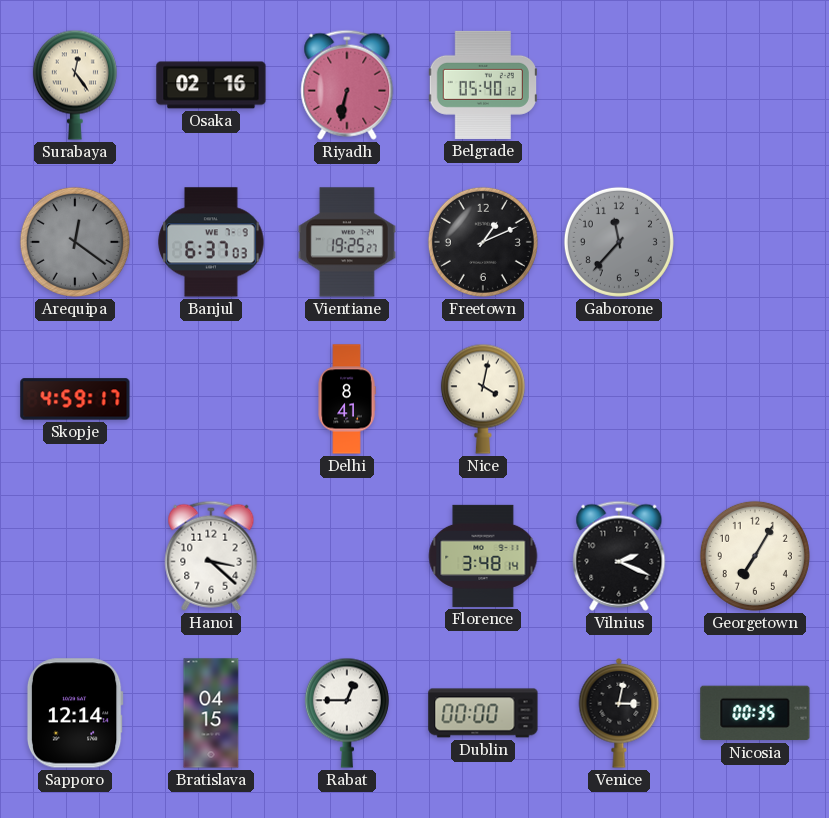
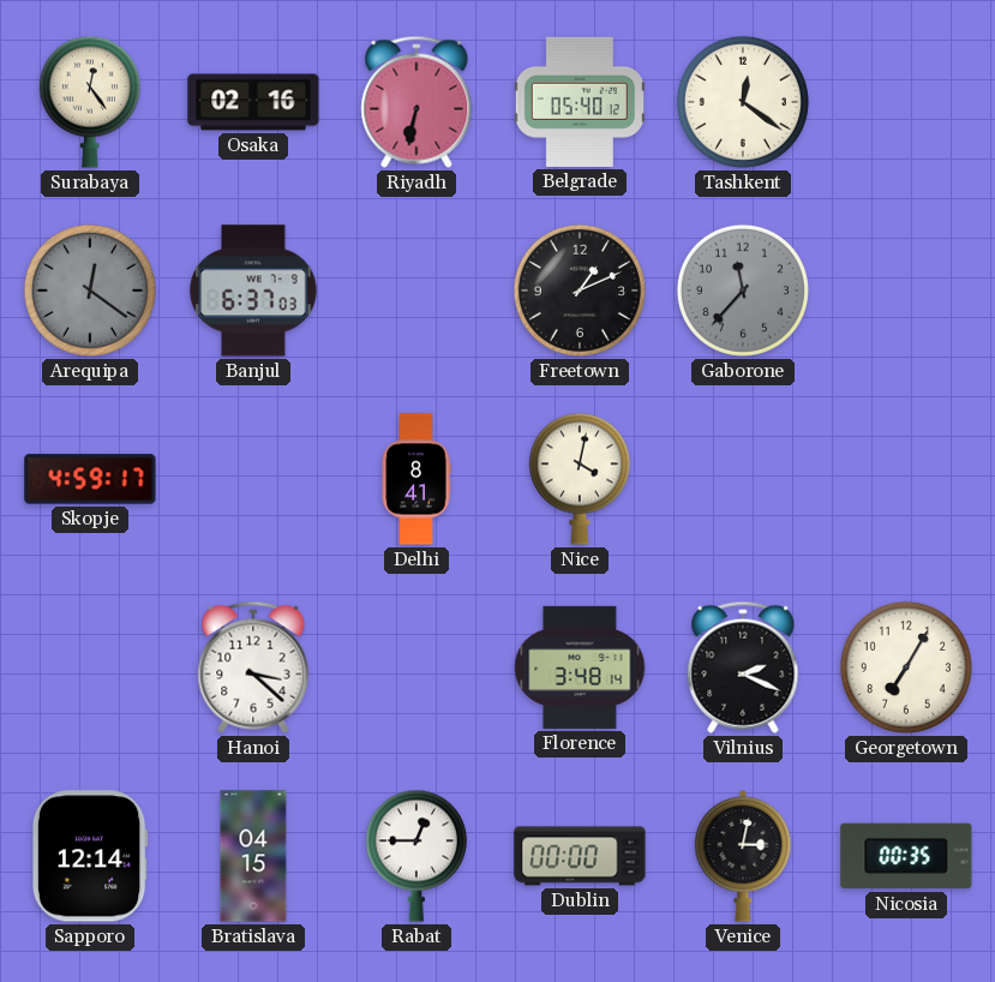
Tashkent: none -> 12:21 (743, 102)
Vientiane: 19:25 -> none (347, 242)
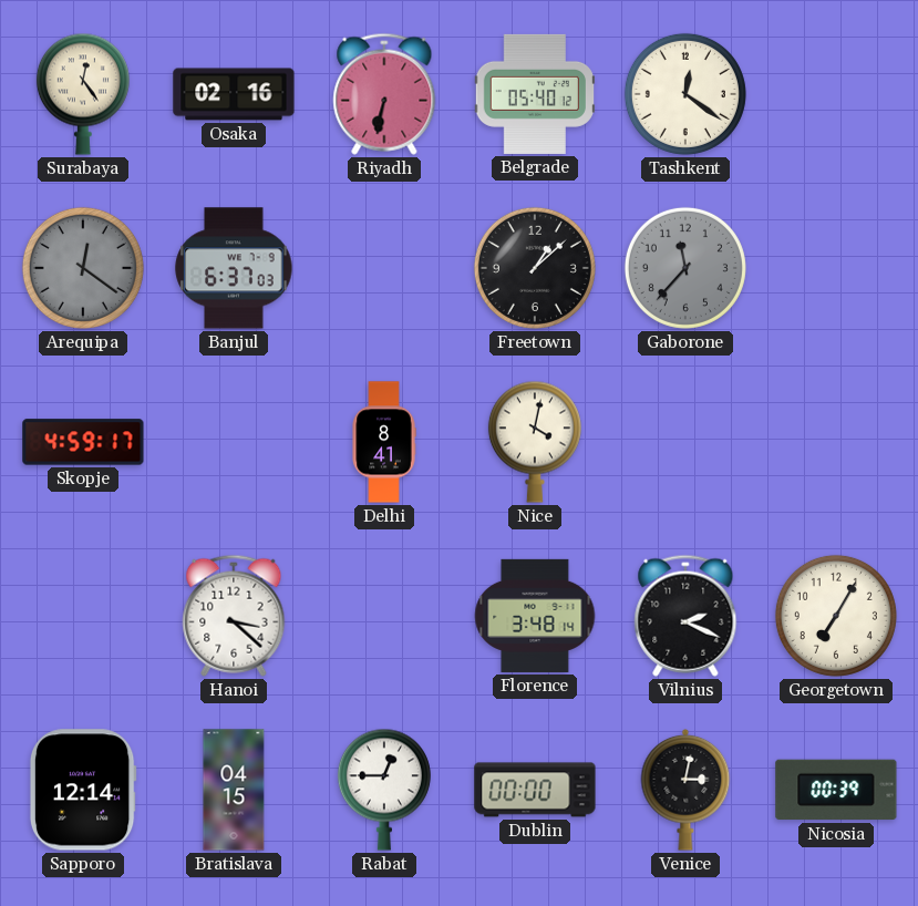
Freetown: 1:11 -> 1:08 (535, 268)
Nicosia: 00:35 -> 00:39 (836, 790)
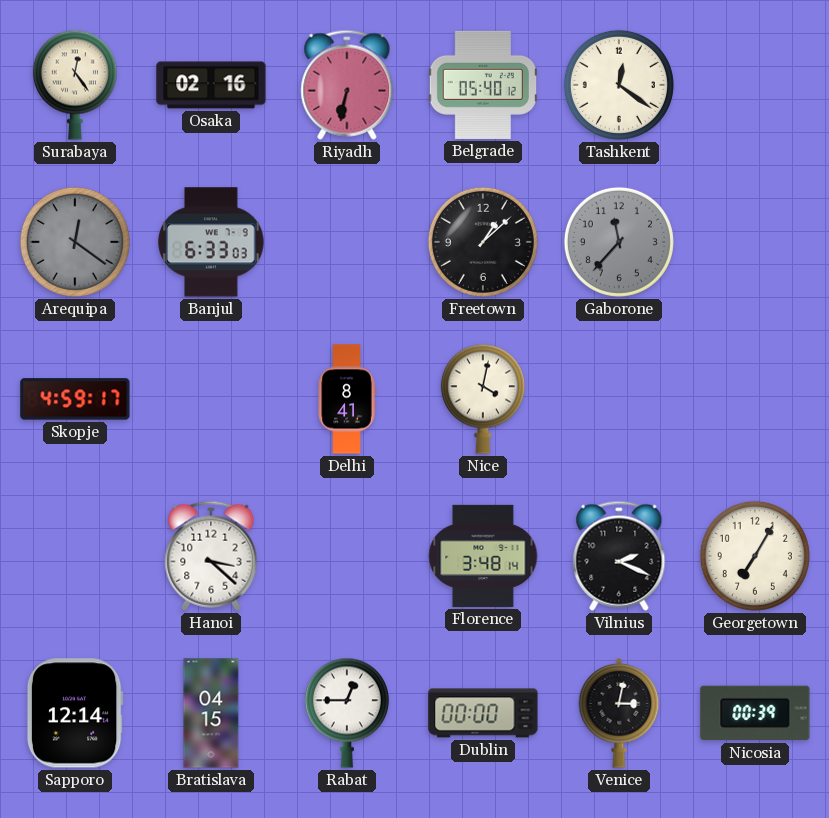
Banjul: 6:37 -> 6:33 (211, 242)
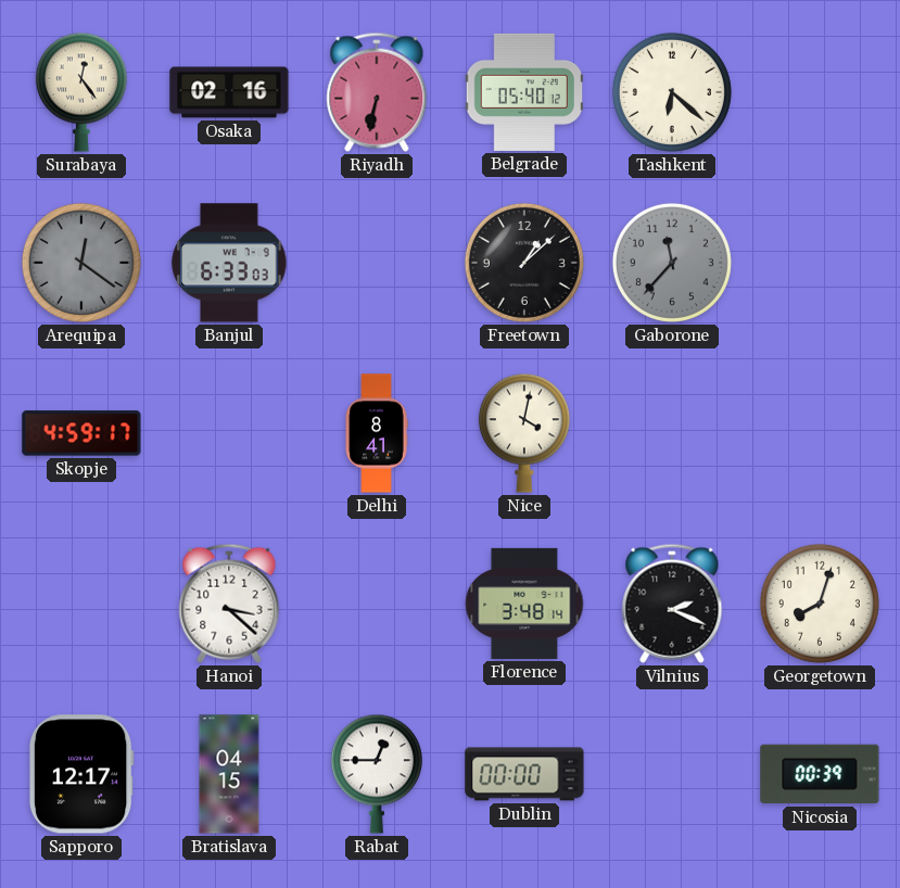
Tashkent: 12:21 -> 6:22 (672, 92)
Georgetown: 7:05 -> 8:03 (820, 604)
Sapporo: 12:14 -> 12:17 (81, 774)
Venice: 3:02 -> none (619, 713)
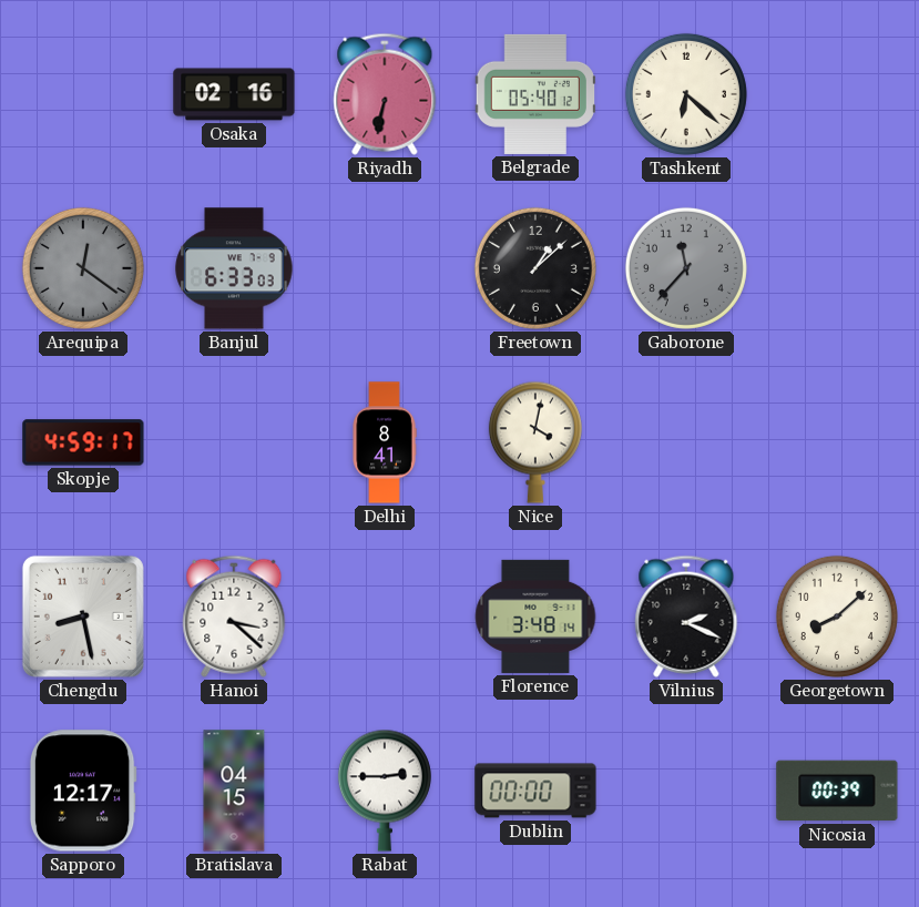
Surabaya: 12:24 -> none (81, 92)
Chengdu: none -> 8:28 (83, 616)
Georgetown: 8:03 -> 8:08 (837, 616)
Rabat: 12:45 -> 2:45 (385, 791)
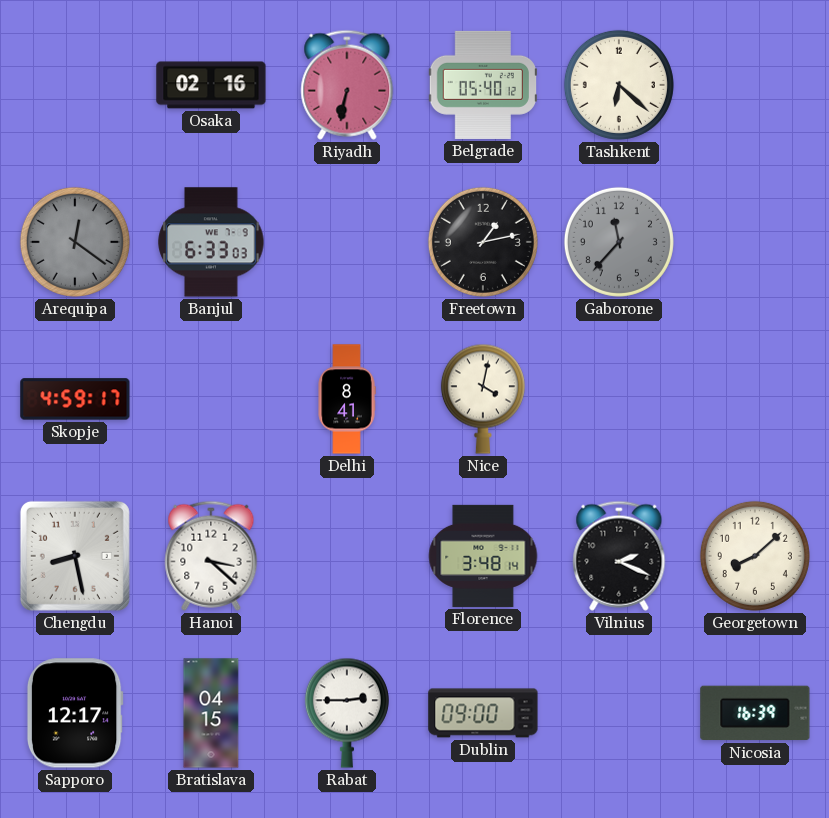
Freetown: 1:08 -> 1:13 (483, 242)
Dublin: 00:00 -> 09:00 (483, 713)
Nicosia: 00:39 -> 16:39 (755, 713)
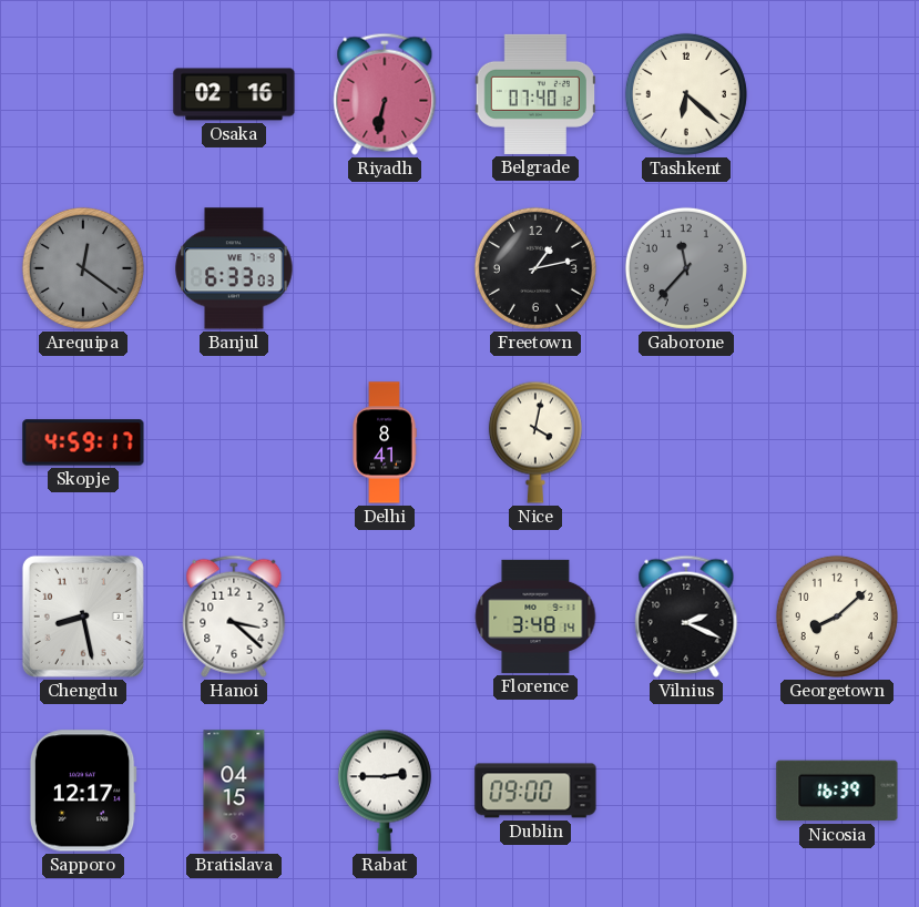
Belgrade: 05:40 -> 07:40 (534, 94)
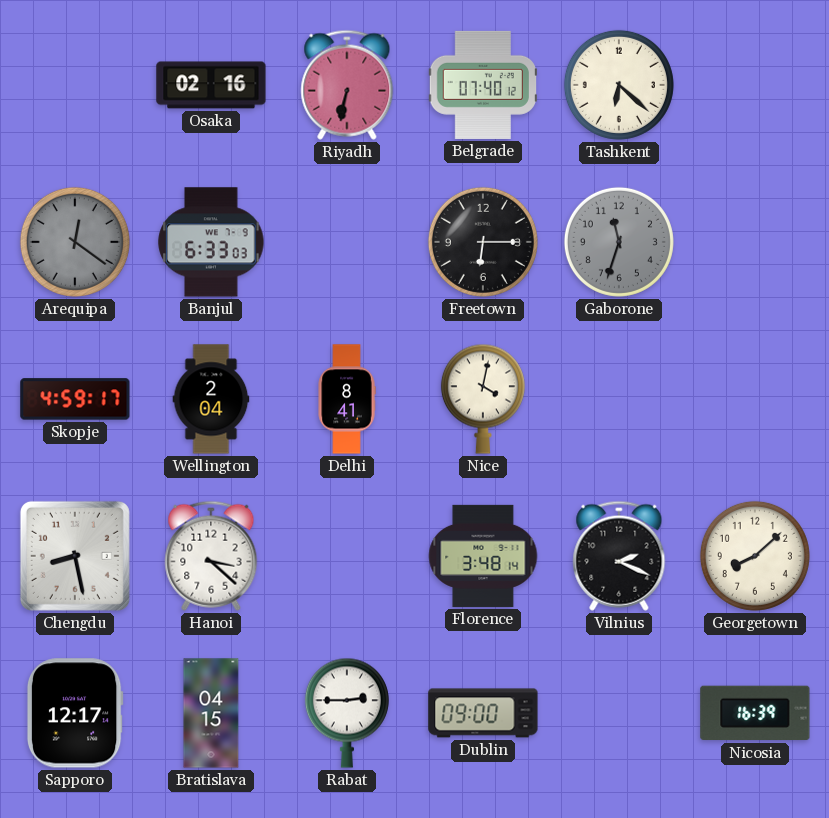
Freetown: 1:13 -> 6:15 (483, 242)
Gaborone: 11:37 -> 11:33 (619, 242)
Wellington: none -> 2:04 (211, 399)
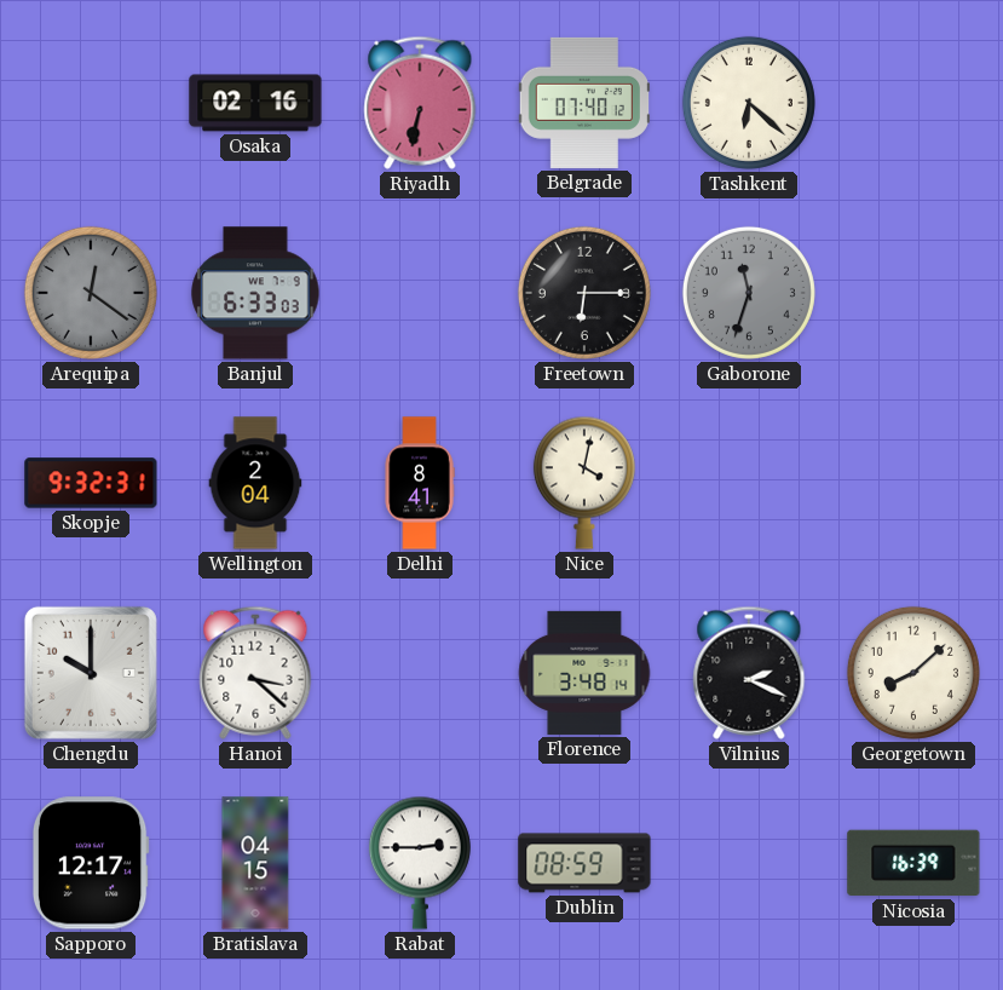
Skopje: 4:59 -> 9:32 (91, 483)
Chengdu: 8:28 -> 10:00 (91, 673)
Dublin: 09:00 -> 08:59 (584, 863)
